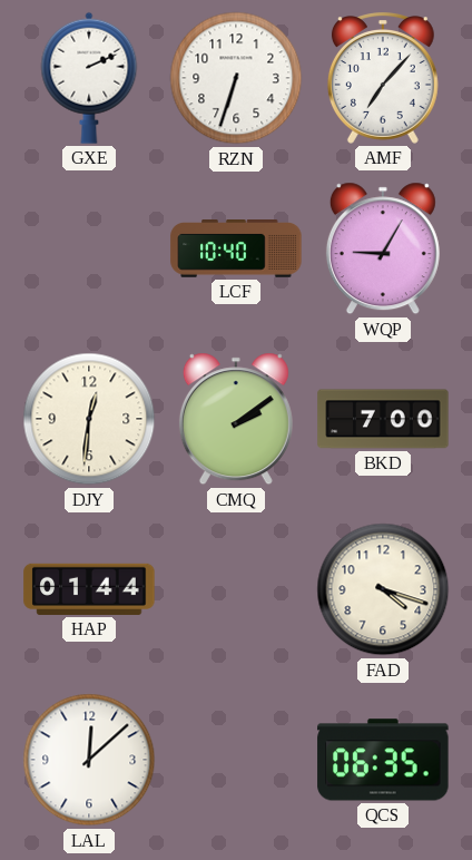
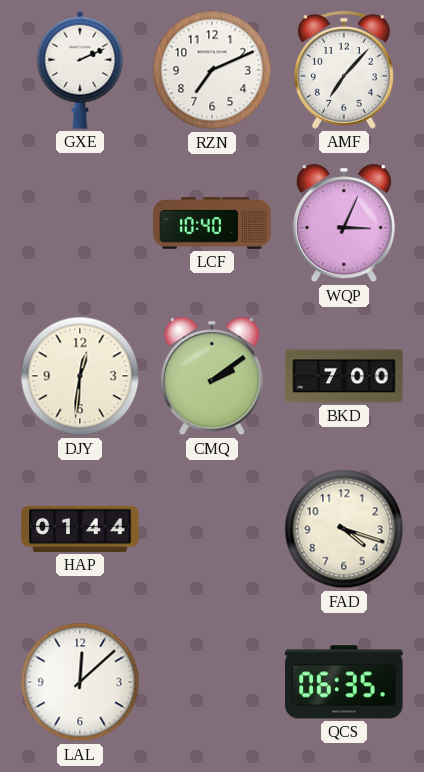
RZN: 6:33 -> 7:11 (212, 70)
WQP: 9:05 -> 3:04 (344, 223)
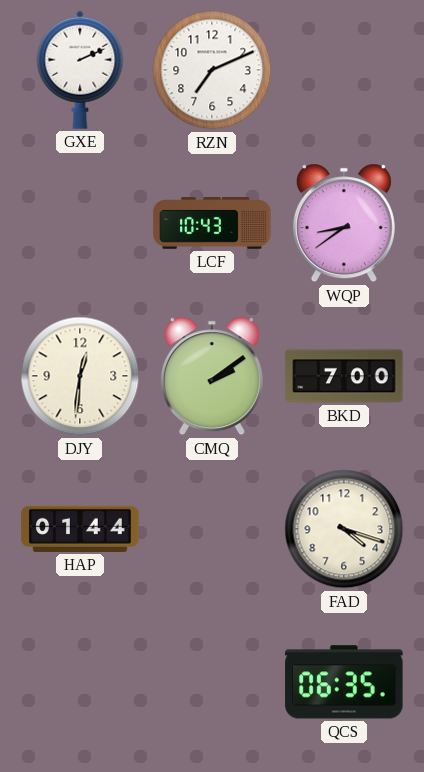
AMF: 7:07 -> none (344, 70)
LCF: 10:40 -> 10:43 (212, 224)
WQP: 3:04 -> 8:39 (344, 223)
LAL: 12:08 -> none (80, 682)
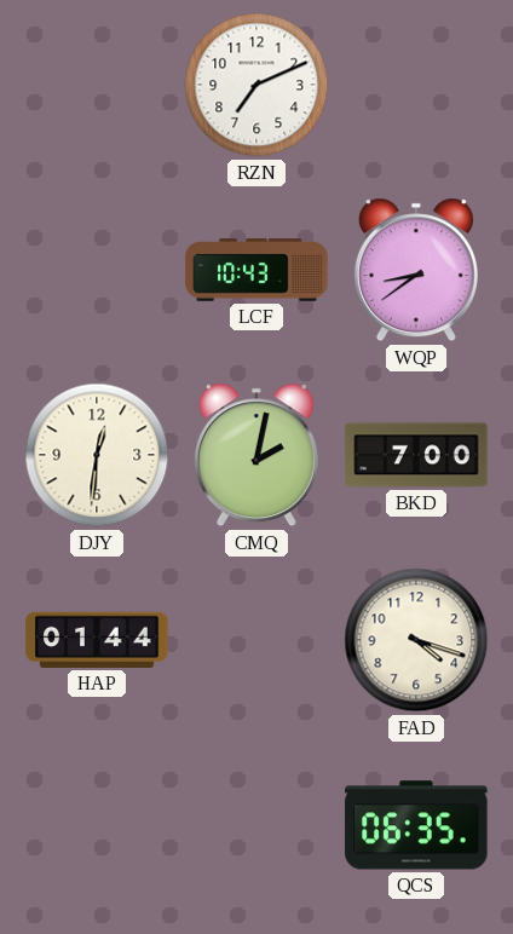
GXE: 2:11 -> none (80, 70)
CMQ: 2:09 -> 2:02 (256, 455)
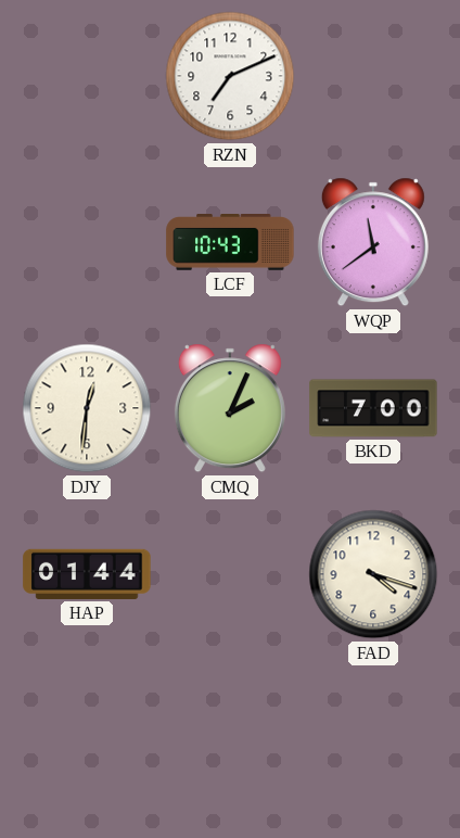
WQP: 8:39 -> 11:39 (373, 242)
CMQ: 2:02 -> 2:04 (230, 408)
QCS: 06:35 -> none (416, 825)
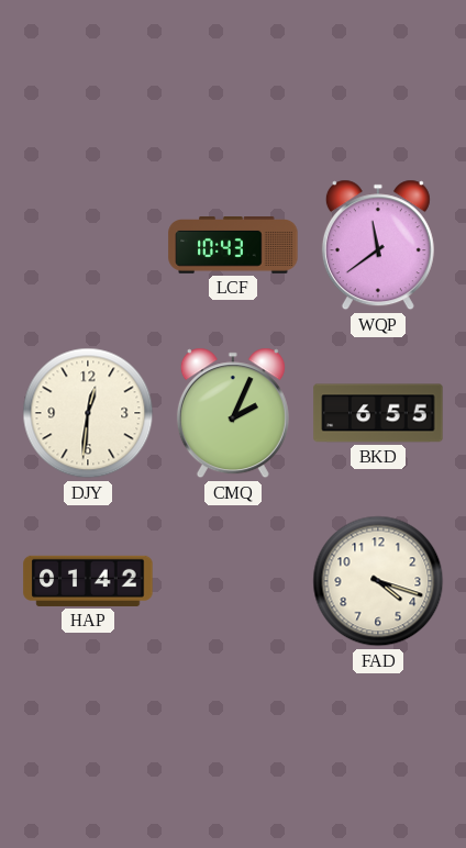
RZN: 7:11 -> none (230, 76)
BKD: 7:00 -> 6:55 (378, 413)
HAP: 01:44 -> 01:42 (88, 581)
